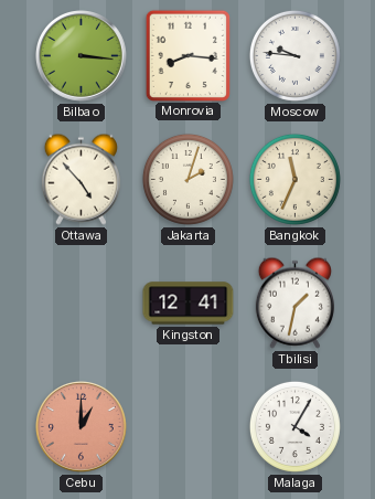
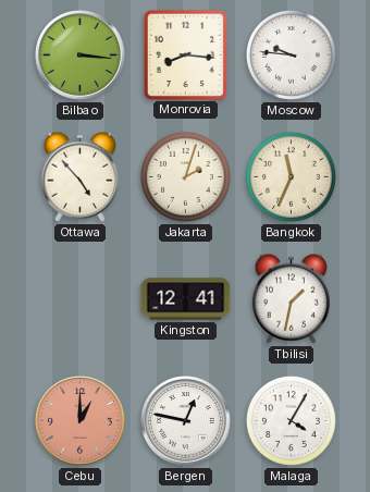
Bergen: none -> 12:47 (186, 421)
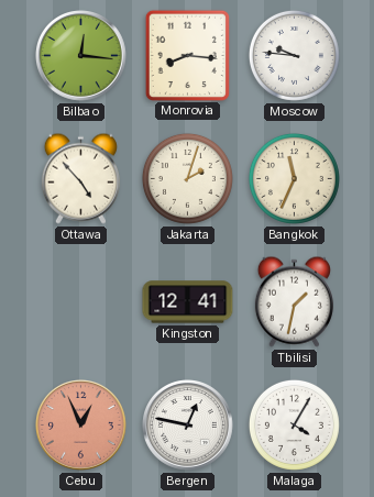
Bilbao: 3:16 -> 12:16 (81, 56)
Cebu: 1:00 -> 12:56 (81, 426)
